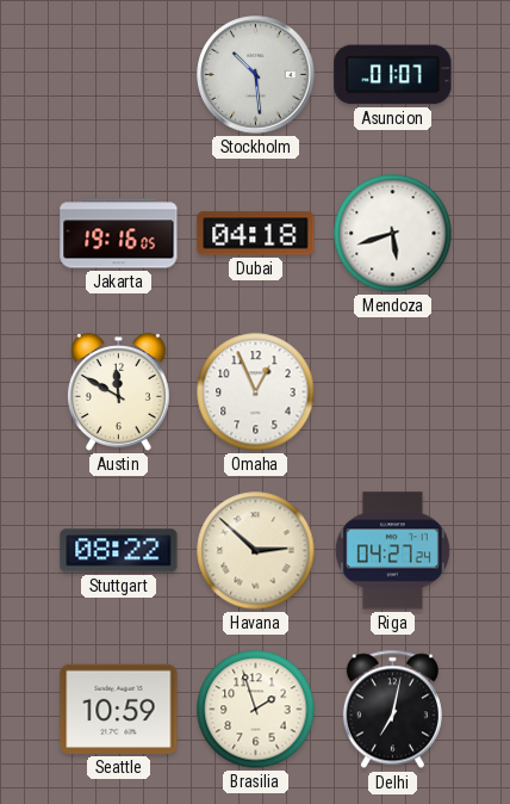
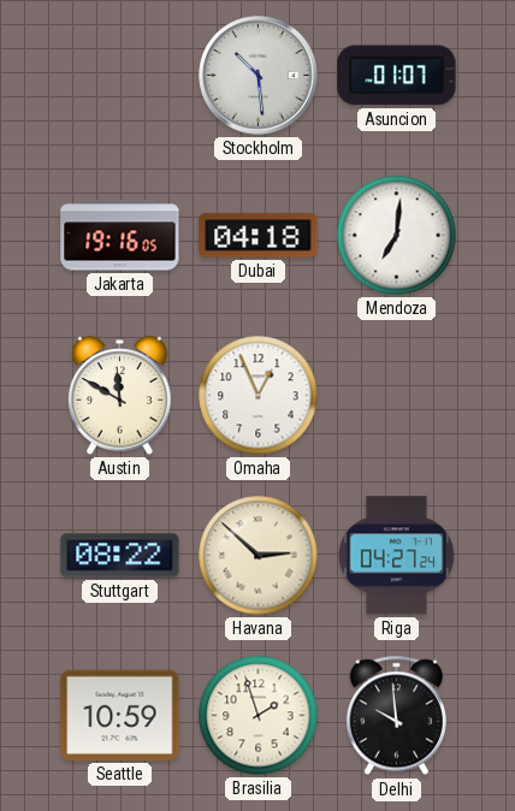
Mendoza: 5:42 -> 7:01 (397, 236)
Delhi: 7:02 -> 9:59 (396, 716)
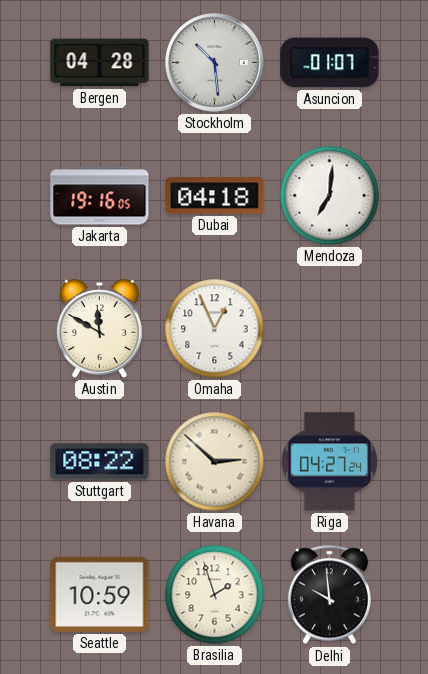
Bergen: none -> 04:28 (100, 63)
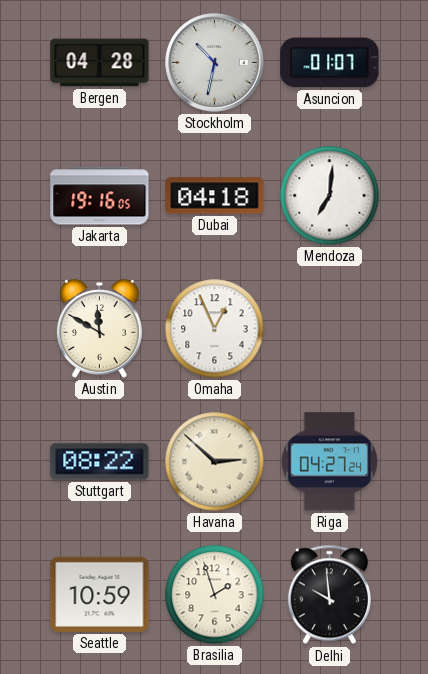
Stockholm: 10:29 -> 10:32 (215, 63)
